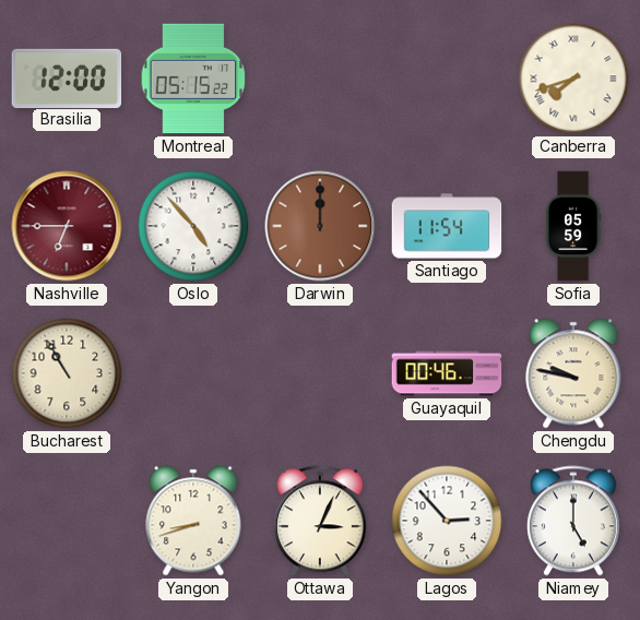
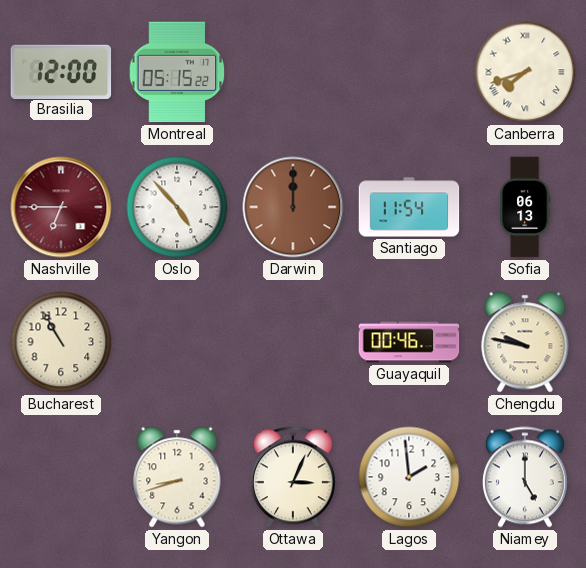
Sofia: 05:59 -> 06:13 (525, 207)
Lagos: 2:53 -> 1:59 (409, 477)
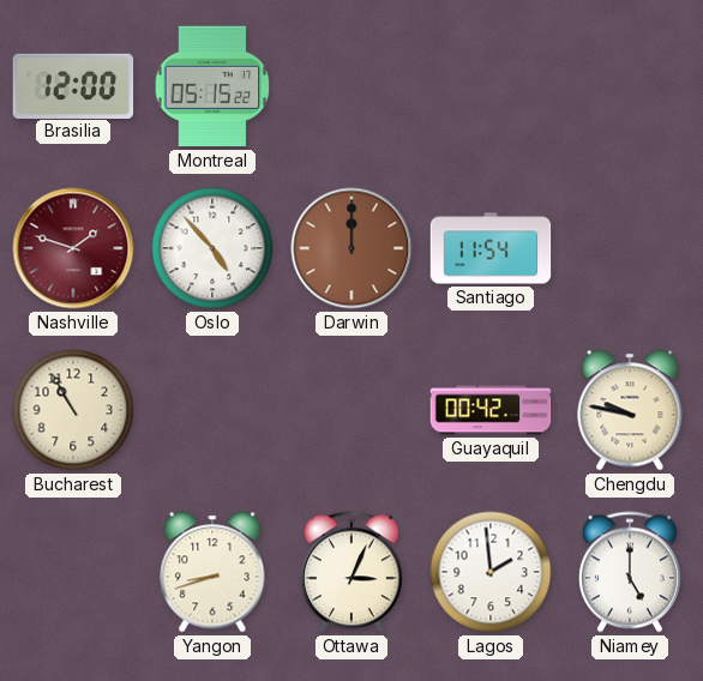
Canberra: 7:42 -> none (525, 72)
Nashville: 6:45 -> 1:48 (73, 248)
Sofia: 06:13 -> none (525, 207)
Guayaquil: 00:46 -> 00:42 (491, 410)
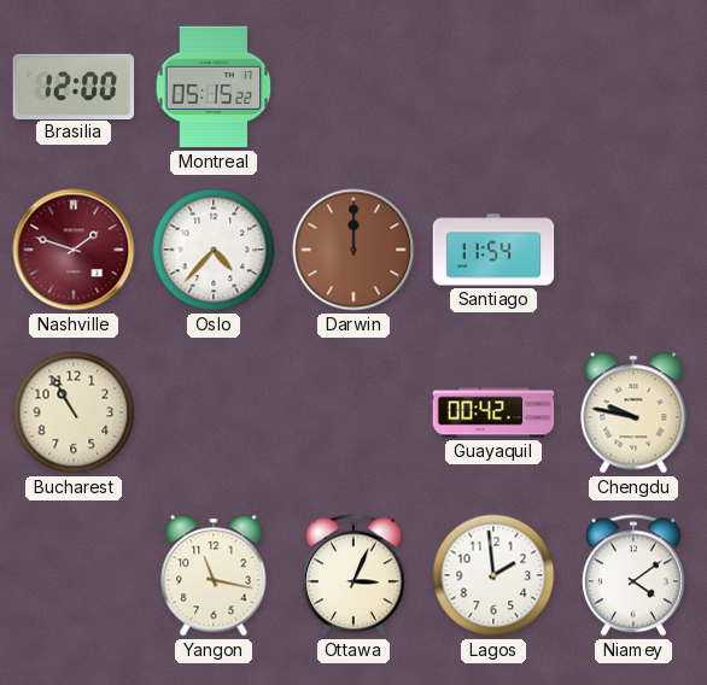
Oslo: 4:53 -> 4:37 (214, 250)
Yangon: 8:42 -> 11:17 (214, 575)
Niamey: 5:00 -> 4:09 (633, 575)
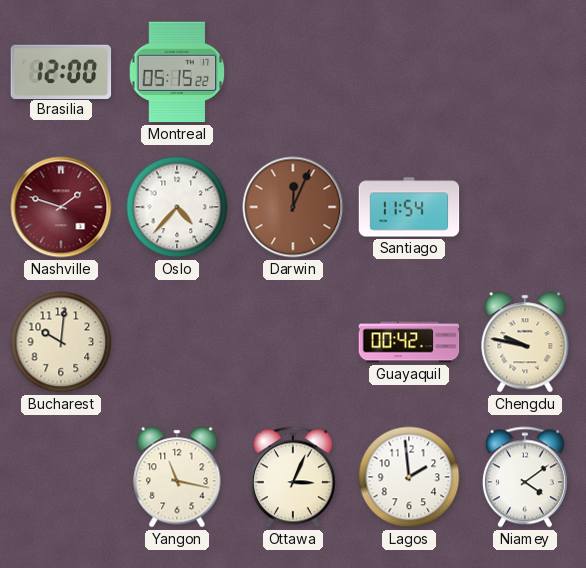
Darwin: 12:00 -> 12:04 (293, 207)
Bucharest: 10:55 -> 10:01 (61, 342)
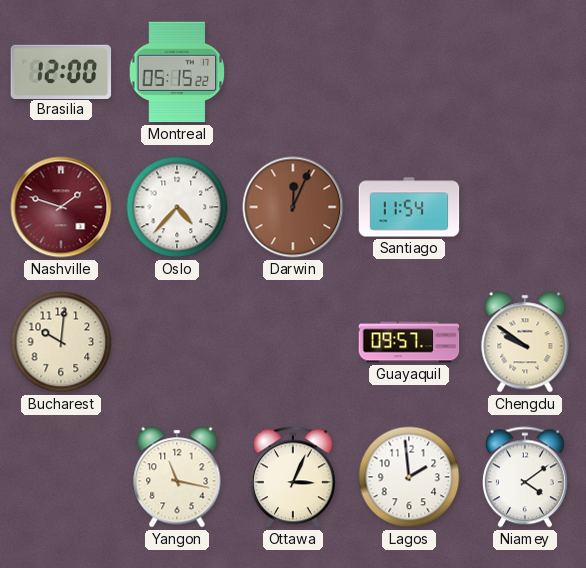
Guayaquil: 00:42 -> 09:57 (409, 342)
Chengdu: 9:47 -> 9:51 (525, 342)
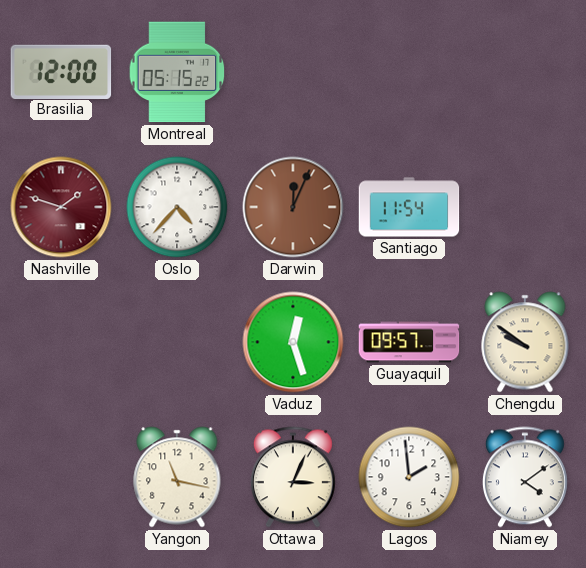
Bucharest: 10:01 -> none (61, 342)
Vaduz: none -> 12:27 (293, 342)
